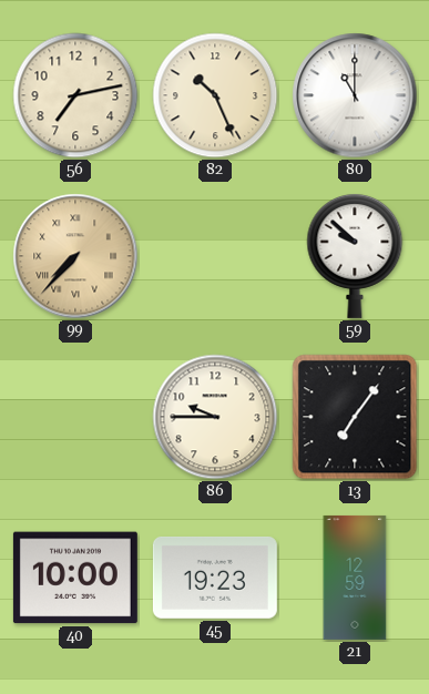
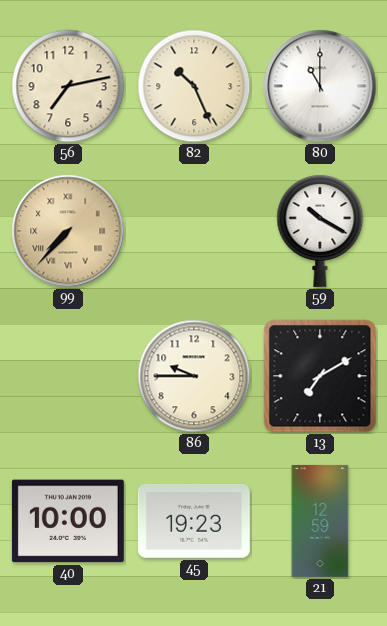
59: 9:52 -> 10:20 (320, 230)
13: 7:06 -> 7:10 (320, 376)
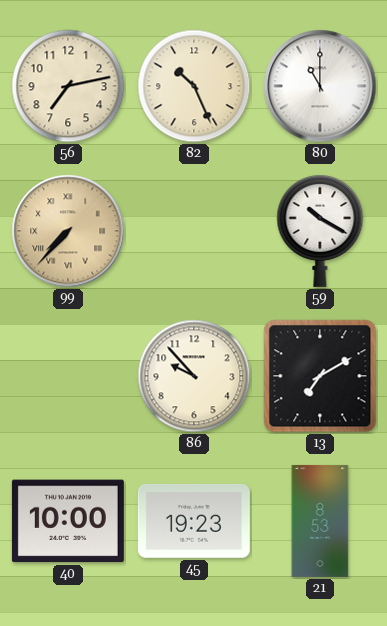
86: 9:45 -> 9:53 (194, 376)
21: 12:59 -> 8:53 (320, 521)
